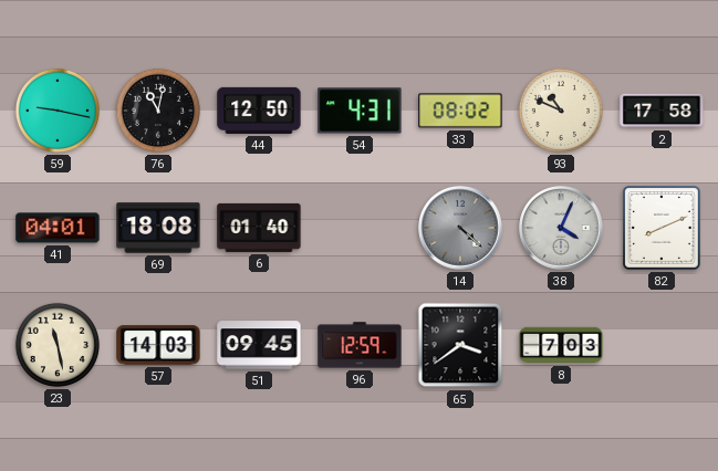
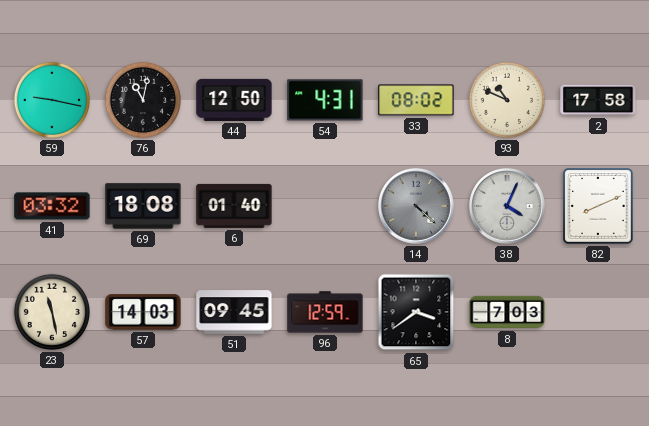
41: 04:01 -> 03:32 (52, 206)
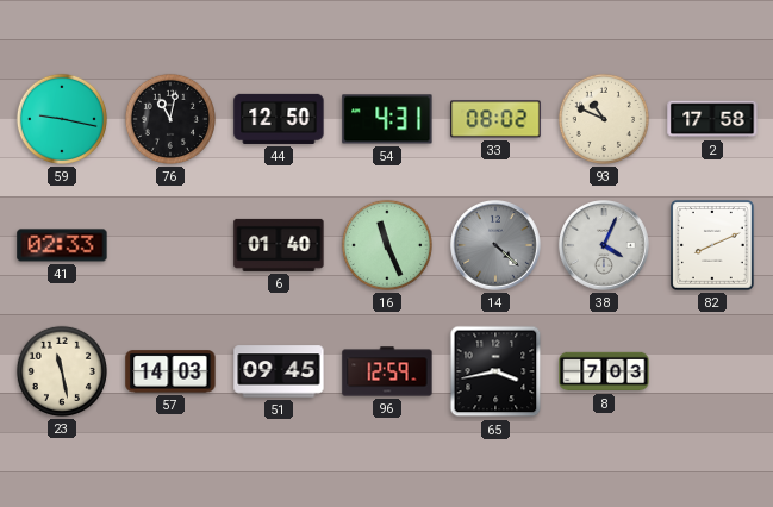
41: 03:32 -> 02:33 (62, 245)
69: 18:08 -> none (143, 206)
16: none -> 11:26 (387, 245)
65: 3:39 -> 3:43 (495, 371)
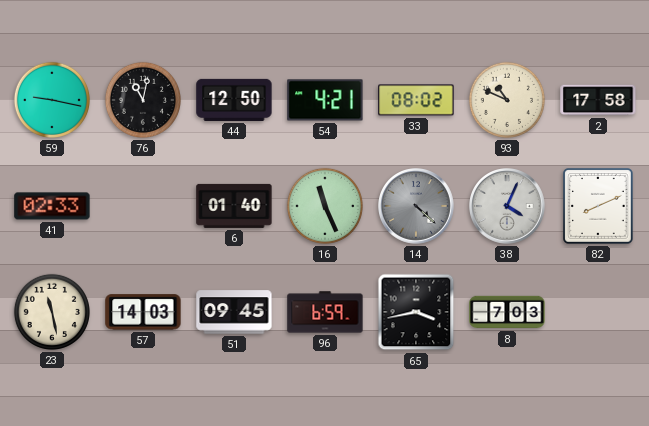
54: 4:31 -> 4:21 (325, 100)
96: 12:59 -> 6:59 (325, 312)
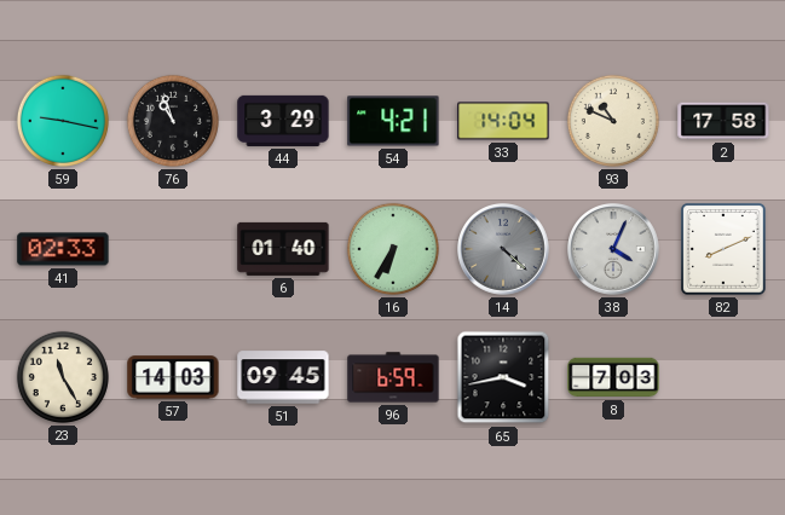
76: 11:02 -> 10:57 (173, 121)
44: 12:50 -> 3:29 (283, 121)
33: 08:02 -> 14:04 (503, 121)
16: 11:26 -> 6:35 (393, 249)
23: 11:28 -> 11:25 (63, 377)
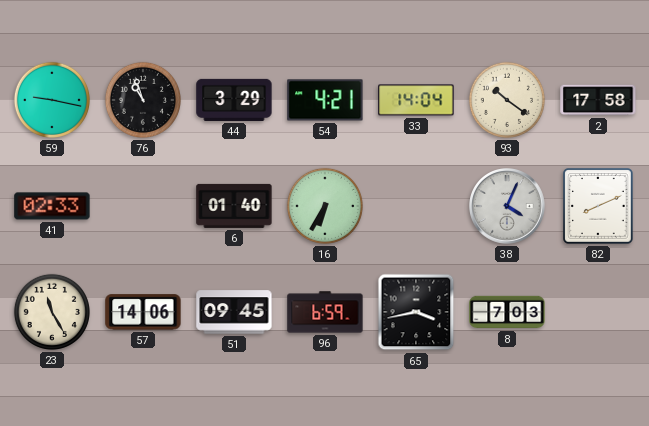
93: 10:49 -> 10:21 (507, 100)
14: 4:22 -> none (504, 250)
57: 14:03 -> 14:06 (143, 312)
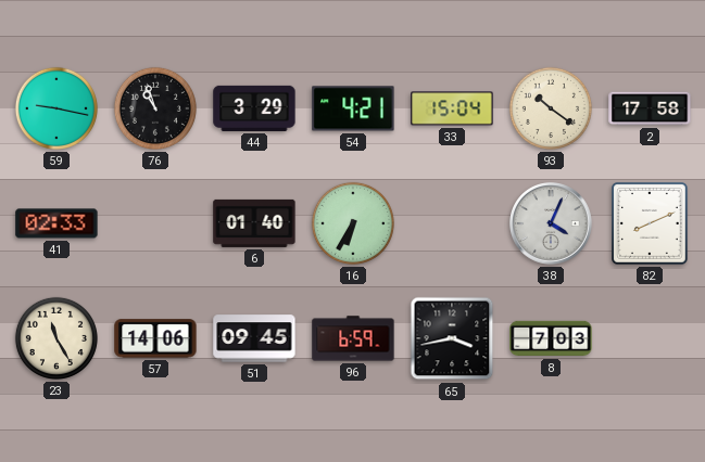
33: 14:04 -> 15:04 (452, 108)
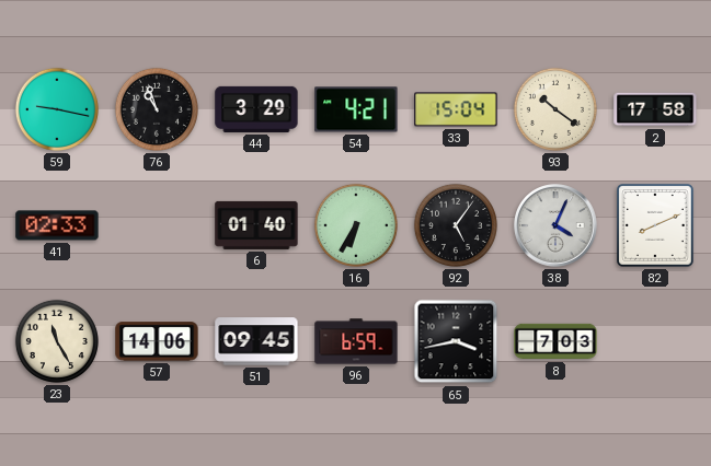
92: none -> 5:06 (456, 225)
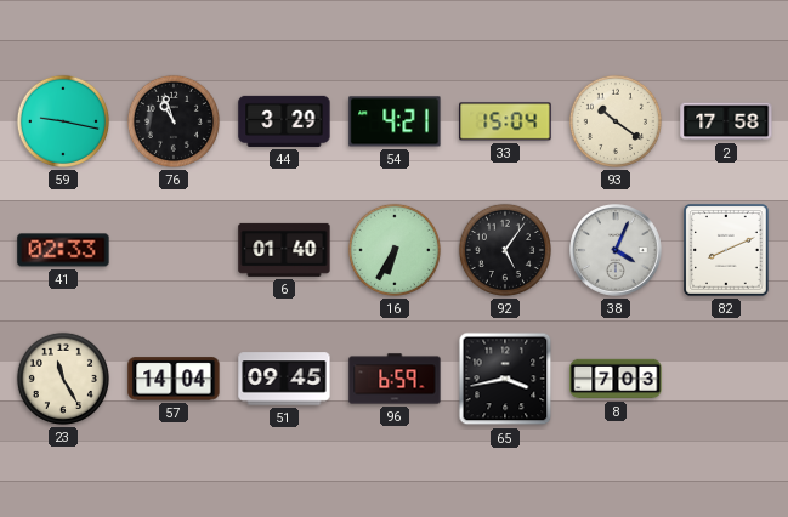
57: 14:06 -> 14:04 (174, 379)
